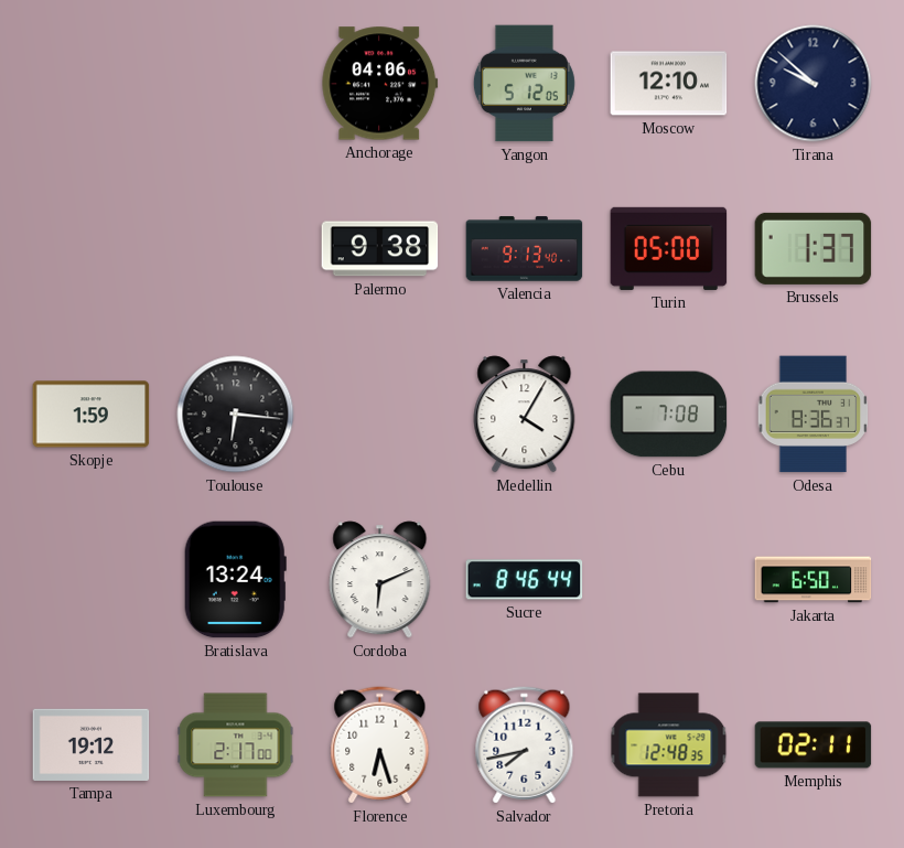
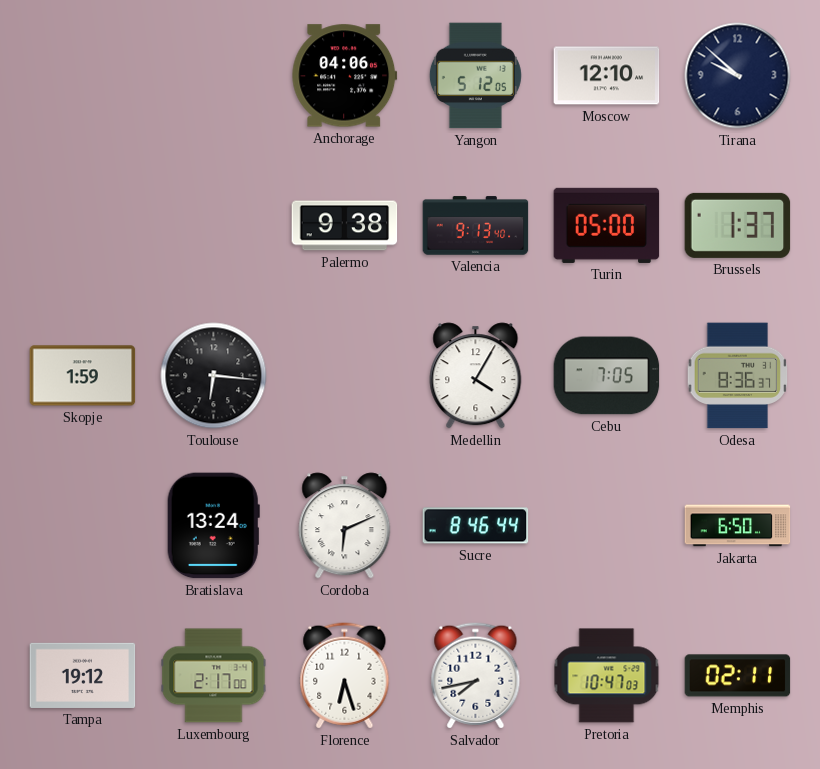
Cebu: 7:08 -> 7:05 (607, 376)
Pretoria: 12:48 -> 10:47 (607, 676)
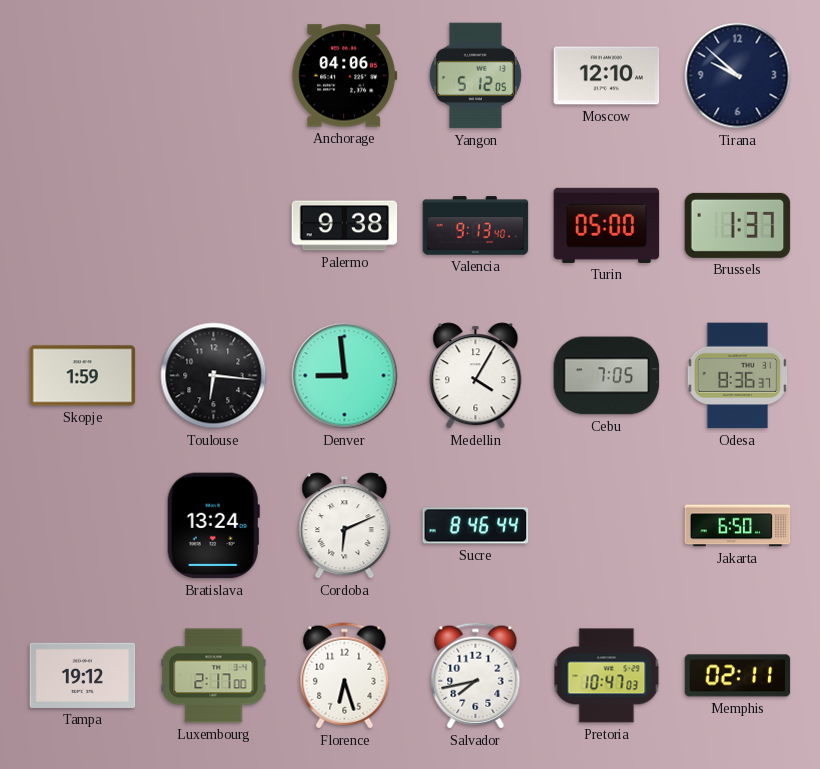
Denver: none -> 8:59 (345, 376)
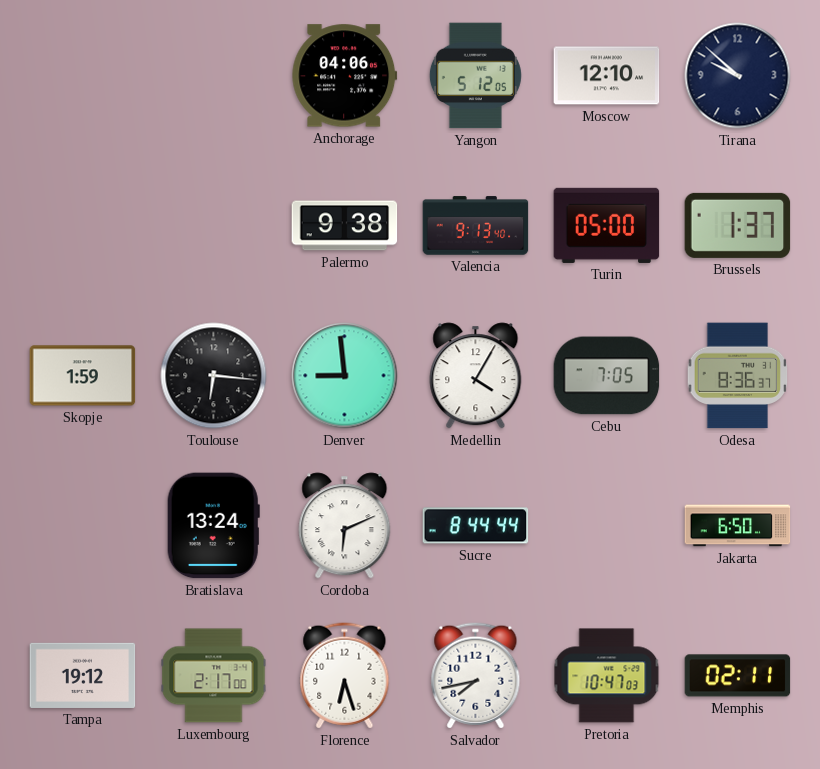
Sucre: 8:46 -> 8:44 (476, 526)
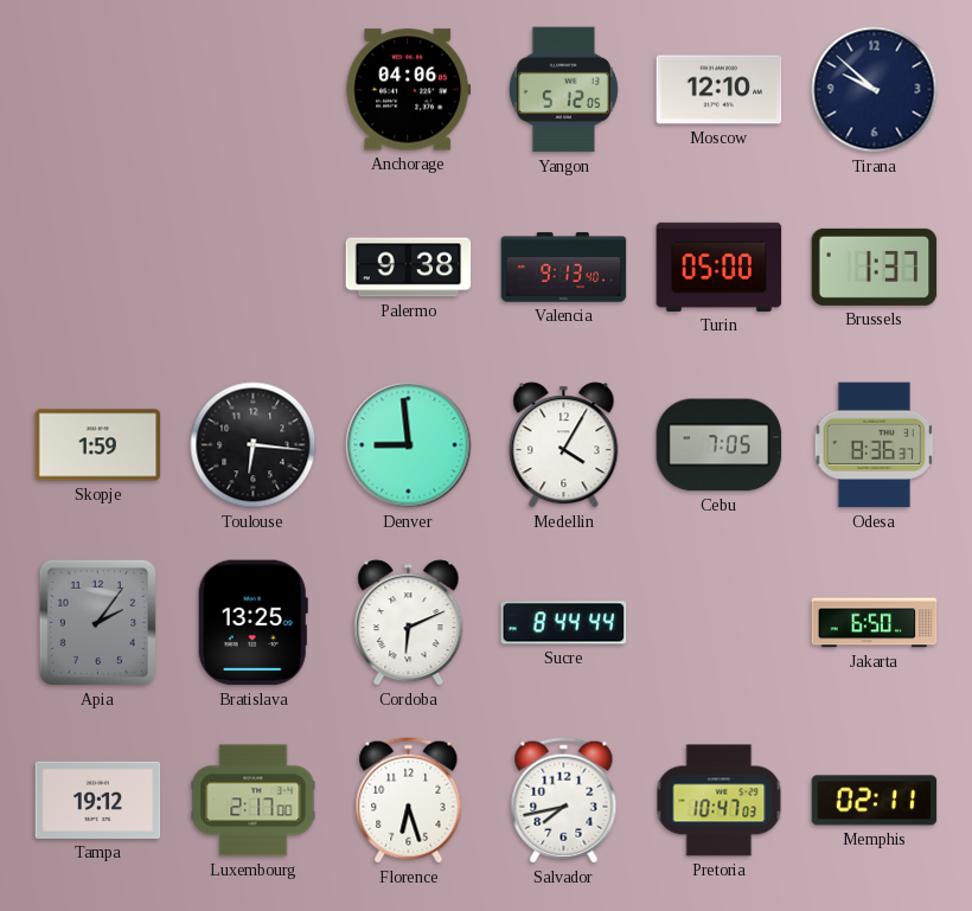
Apia: none -> 2:06 (97, 622)
Bratislava: 13:24 -> 13:25 (252, 623)
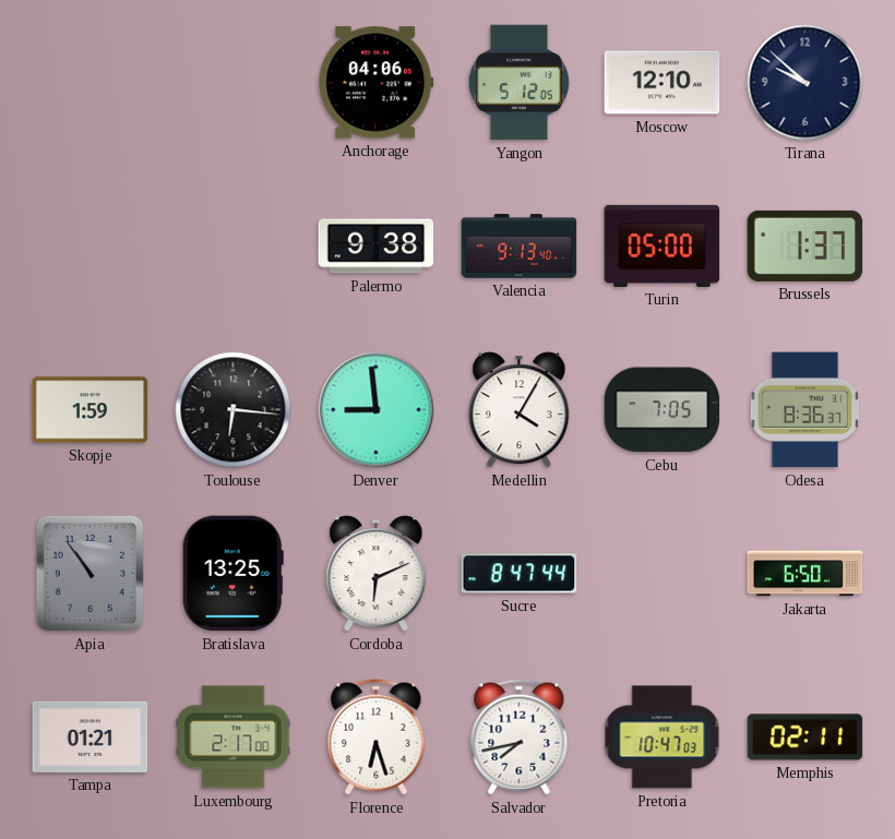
Apia: 2:06 -> 10:54 (89, 573)
Sucre: 8:44 -> 8:47 (520, 574)
Tampa: 19:12 -> 01:21 (91, 736)
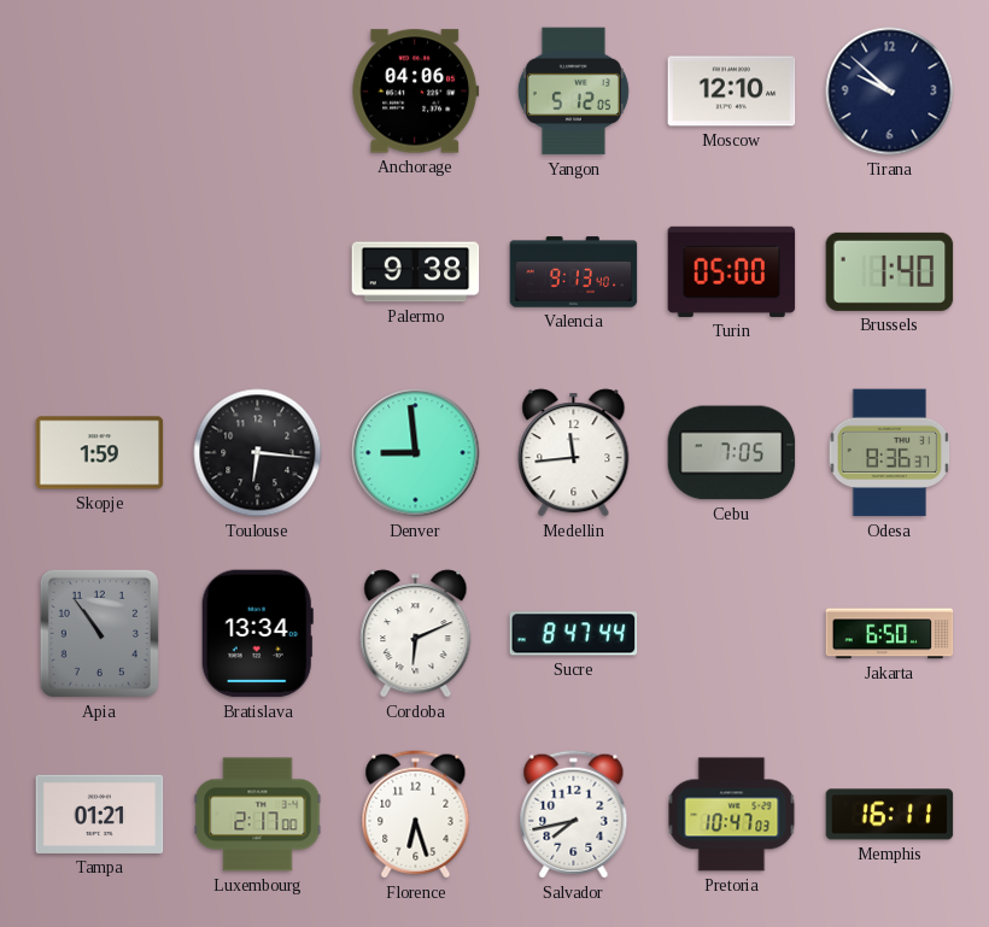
Brussels: 1:37 -> 1:40 (890, 271)
Medellin: 4:05 -> 11:44 (574, 453)
Bratislava: 13:25 -> 13:34 (257, 634)
Memphis: 02:11 -> 16:11 (890, 815)
